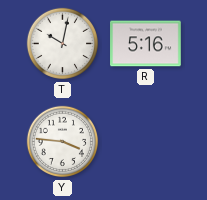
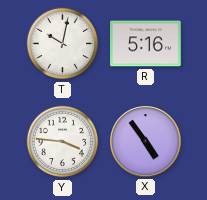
X: none -> 4:54 (146, 142)
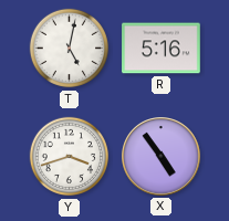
T: 10:02 -> 5:02 (70, 49)
Y: 3:46 -> 3:42 (70, 157)
